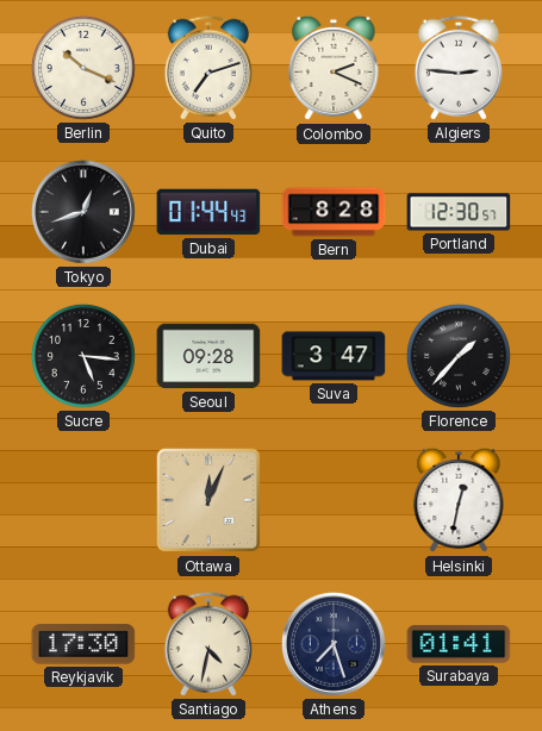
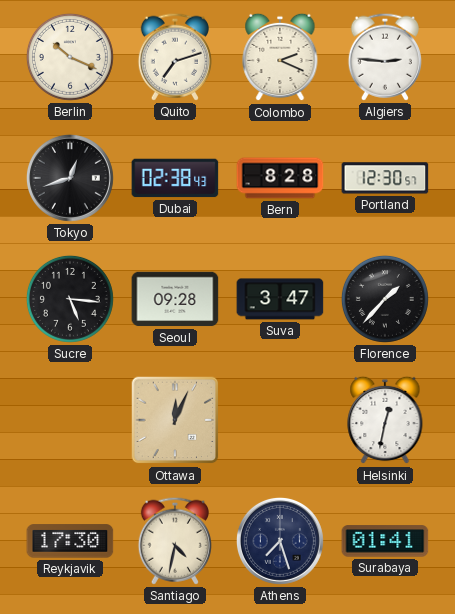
Dubai: 01:44 -> 02:38 (175, 178)
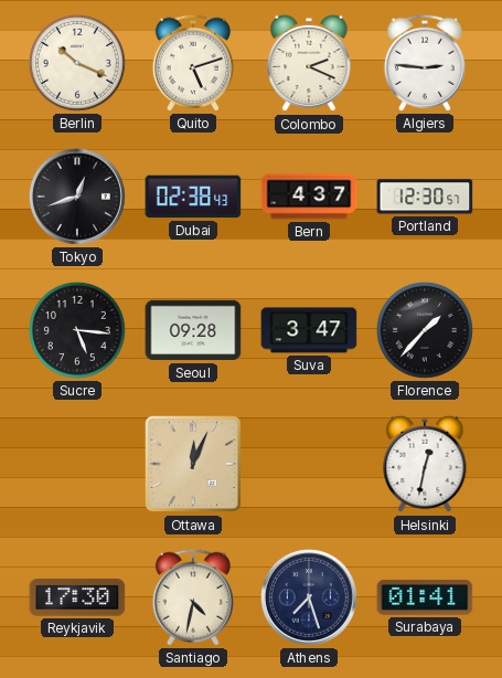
Quito: 7:12 -> 5:12 (193, 63)
Bern: 8:28 -> 4:37 (309, 197)
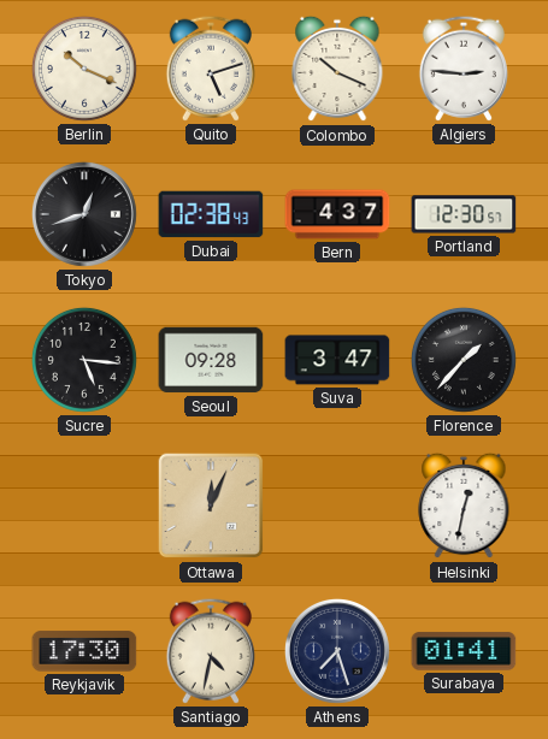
Colombo: 2:19 -> 10:19 (337, 69)
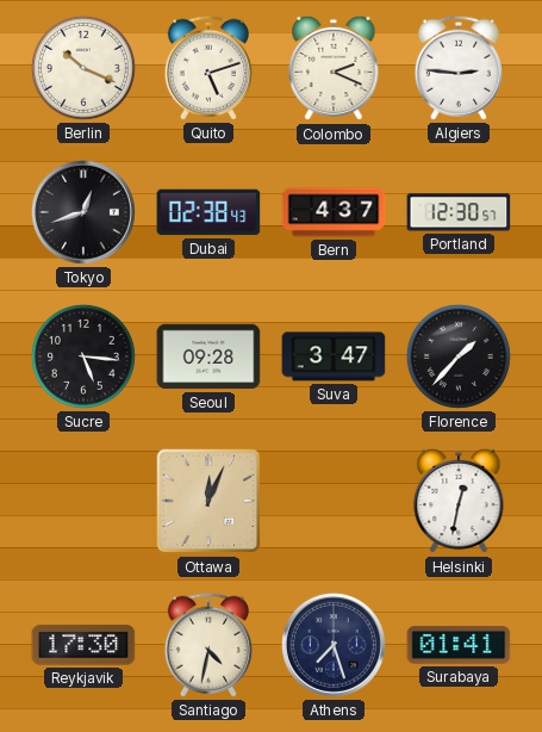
Colombo: 10:19 -> 2:19 (334, 68)
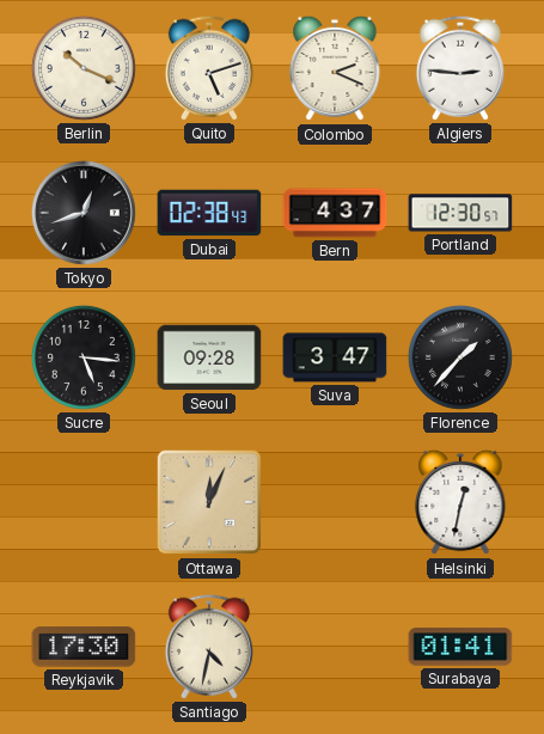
Athens: 7:27 -> none (334, 645)
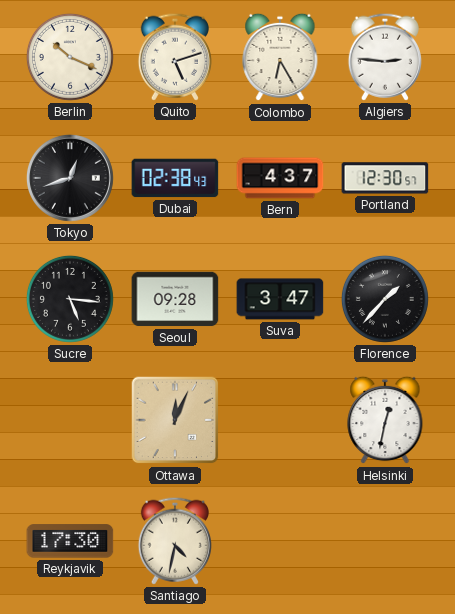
Colombo: 2:19 -> 6:25 (280, 57)
Surabaya: 01:41 -> none (460, 647)
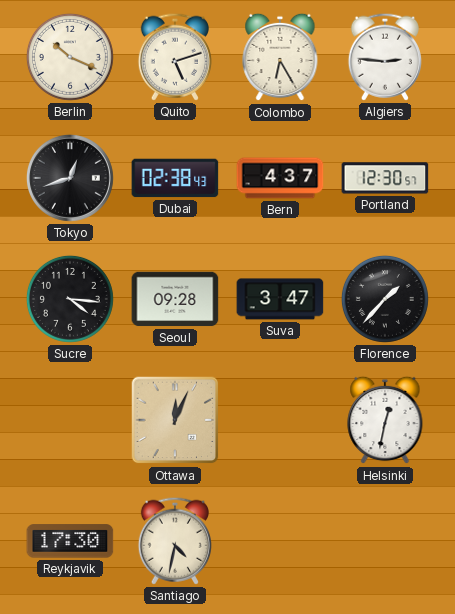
Sucre: 5:16 -> 4:16 (70, 299)
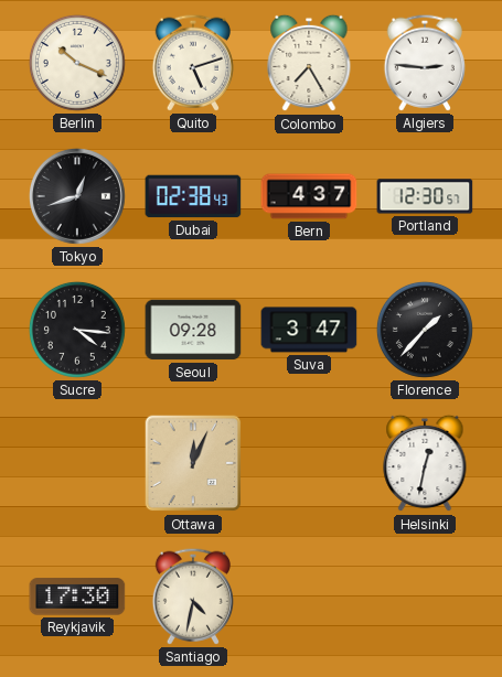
Colombo: 6:25 -> 7:25 (309, 63)
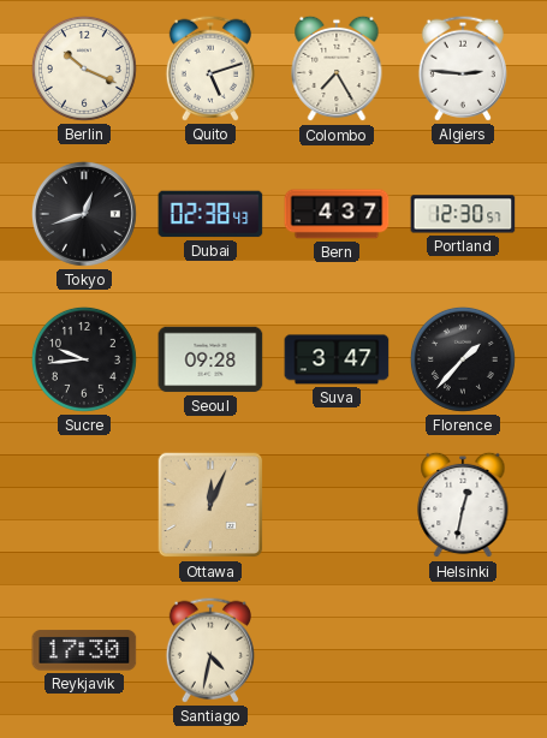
Sucre: 4:16 -> 9:44 (84, 359)
